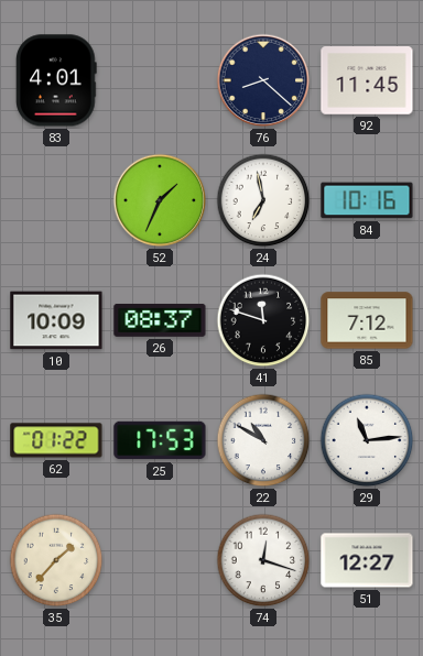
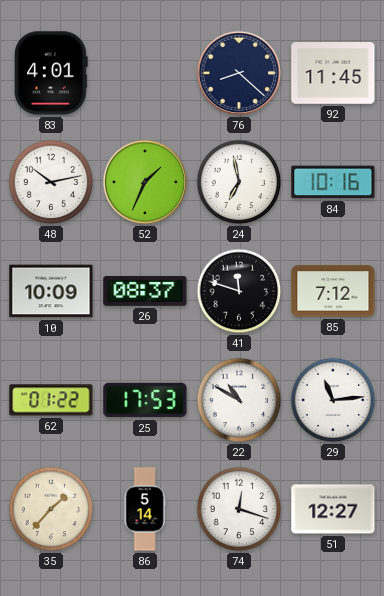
48: none -> 10:13 (51, 182)
86: none -> 5:14 (145, 509)
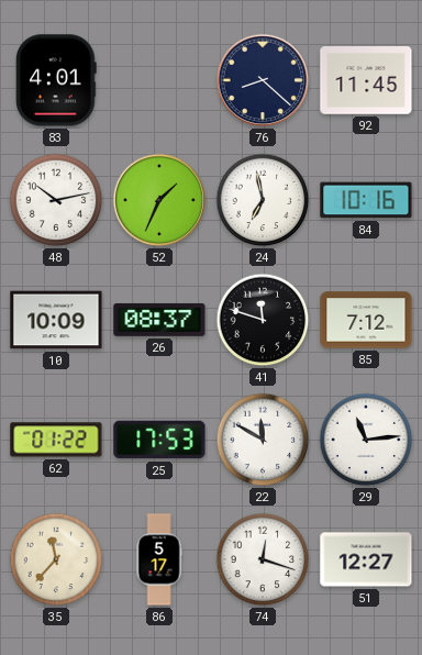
22: 10:50 -> 11:50 (263, 440)
35: 1:37 -> 11:37 (56, 559)
86: 5:14 -> 5:17 (159, 559)
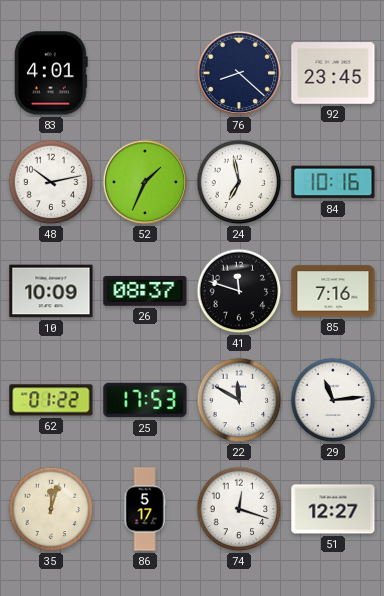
92: 11:45 -> 23:45 (333, 73)
85: 7:12 -> 7:16 (333, 291)
35: 11:37 -> 12:03 (51, 509)
